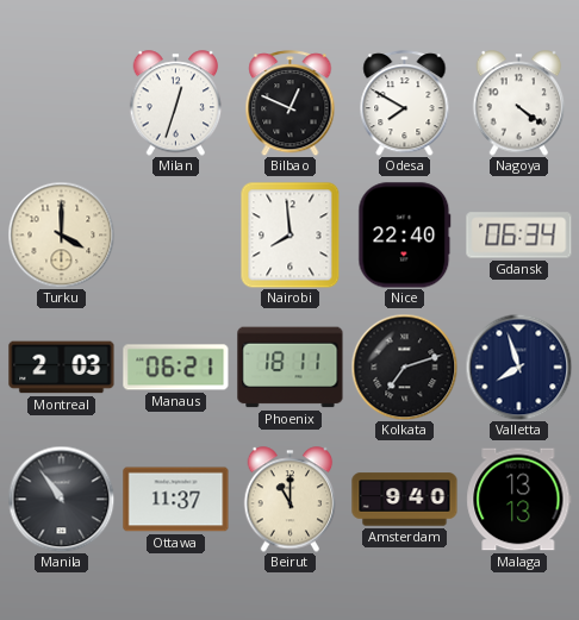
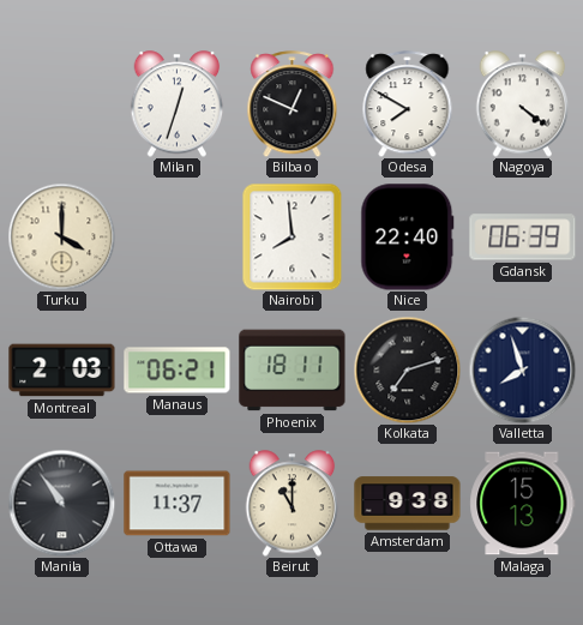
Gdansk: 06:34 -> 06:39 (523, 238)
Amsterdam: 9:40 -> 9:38 (408, 504)
Malaga: 13:13 -> 15:13 (523, 504)
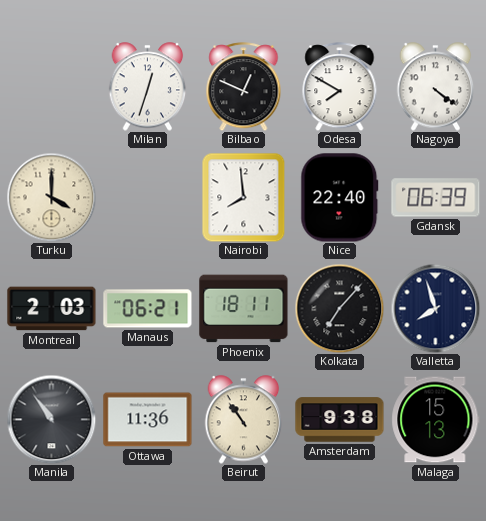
Kolkata: 7:12 -> 7:07 (339, 308)
Ottawa: 11:37 -> 11:36 (148, 420)
Beirut: 11:00 -> 10:54 (244, 420)
